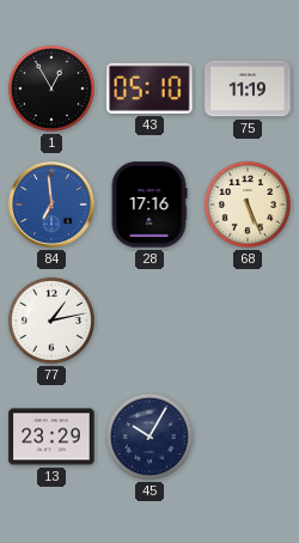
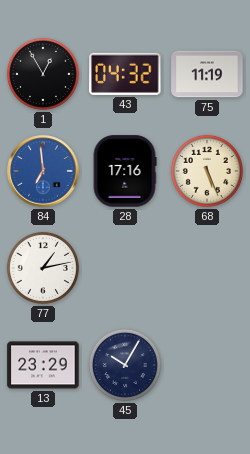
43: 05:10 -> 04:32 (125, 74)
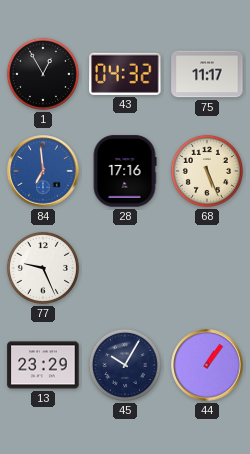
75: 11:19 -> 11:17 (207, 74)
77: 1:13 -> 9:26 (43, 268)
44: none -> 1:06 (207, 365)
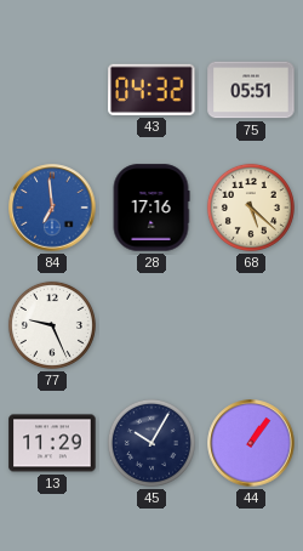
1: 12:55 -> none (43, 74)
75: 11:17 -> 05:51 (251, 90)
68: 5:26 -> 5:22 (251, 208)
13: 23:29 -> 11:29 (52, 443)
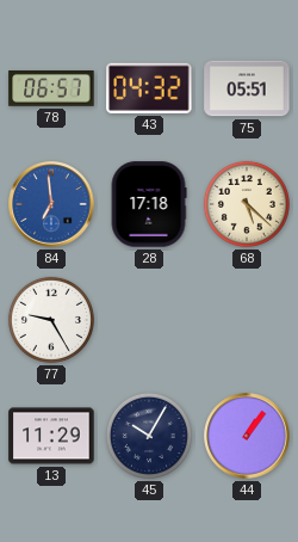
78: none -> 06:57 (51, 88)
28: 17:16 -> 17:18 (149, 204)
77: 9:26 -> 9:25 (51, 320)
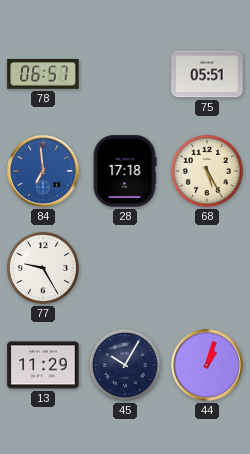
43: 04:32 -> none (149, 88)
68: 5:22 -> 5:25 (207, 171)
44: 1:06 -> 1:03 (207, 365)
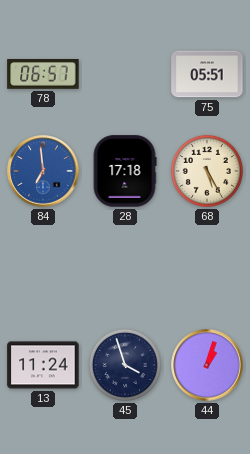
77: 9:25 -> none (43, 268)
13: 11:29 -> 11:24 (43, 365)
45: 10:05 -> 3:57 (125, 365)
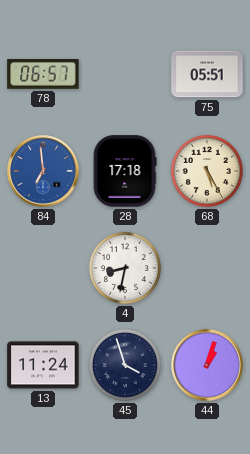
4: none -> 8:32 (125, 268)
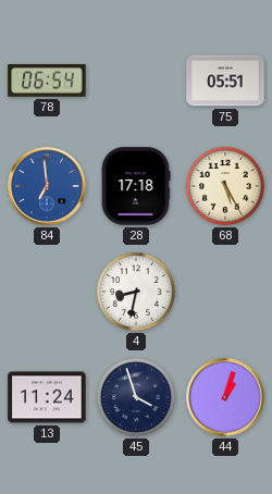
78: 06:57 -> 06:54 (47, 81)
